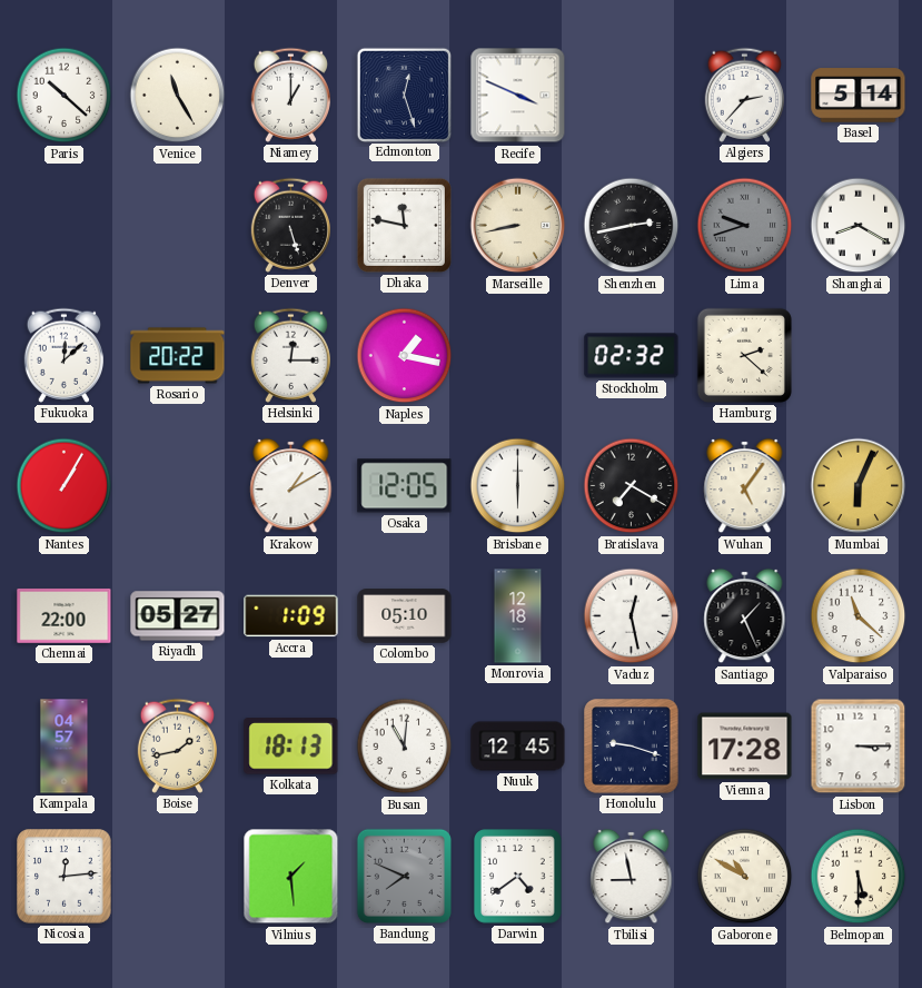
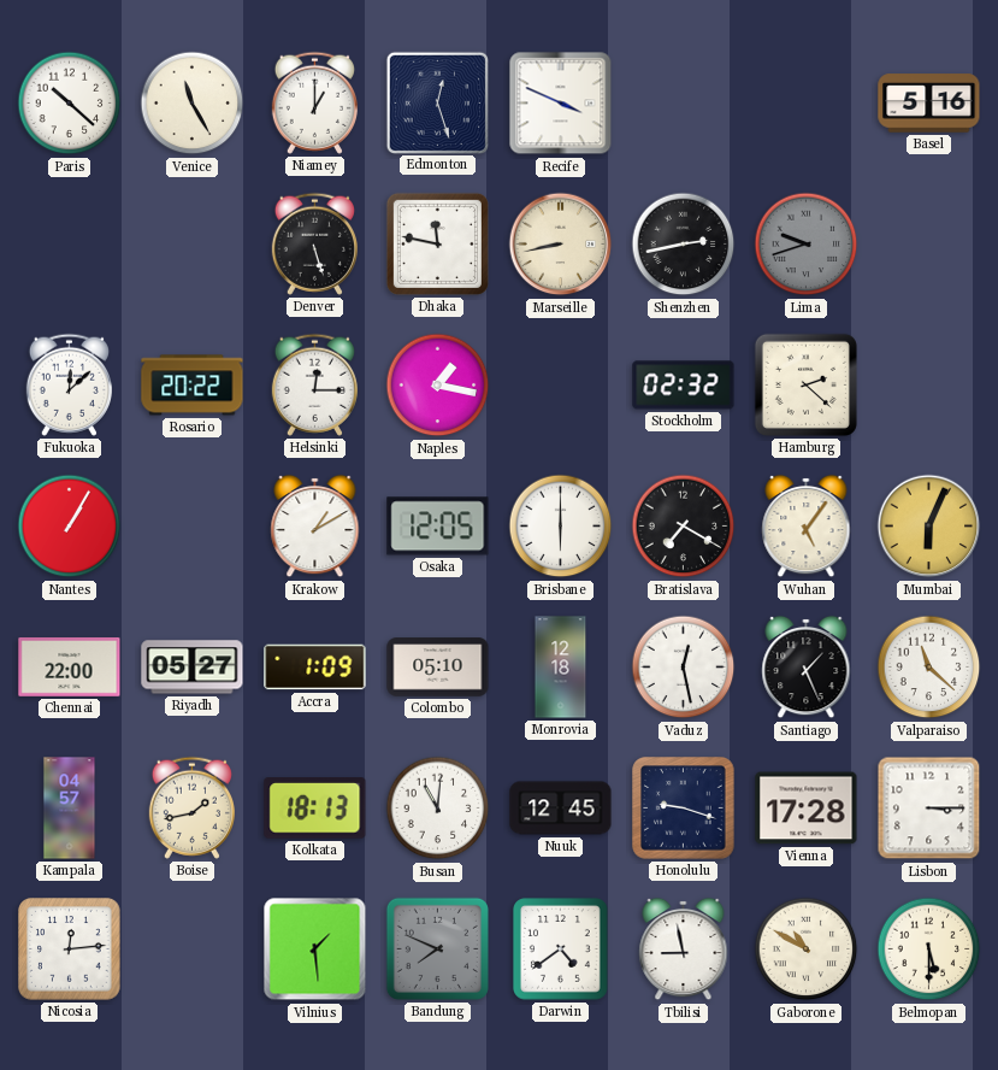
Algiers: 2:37 -> none (744, 95)
Basel: 5:14 -> 5:16 (929, 104)
Shanghai: 8:20 -> none (859, 226)
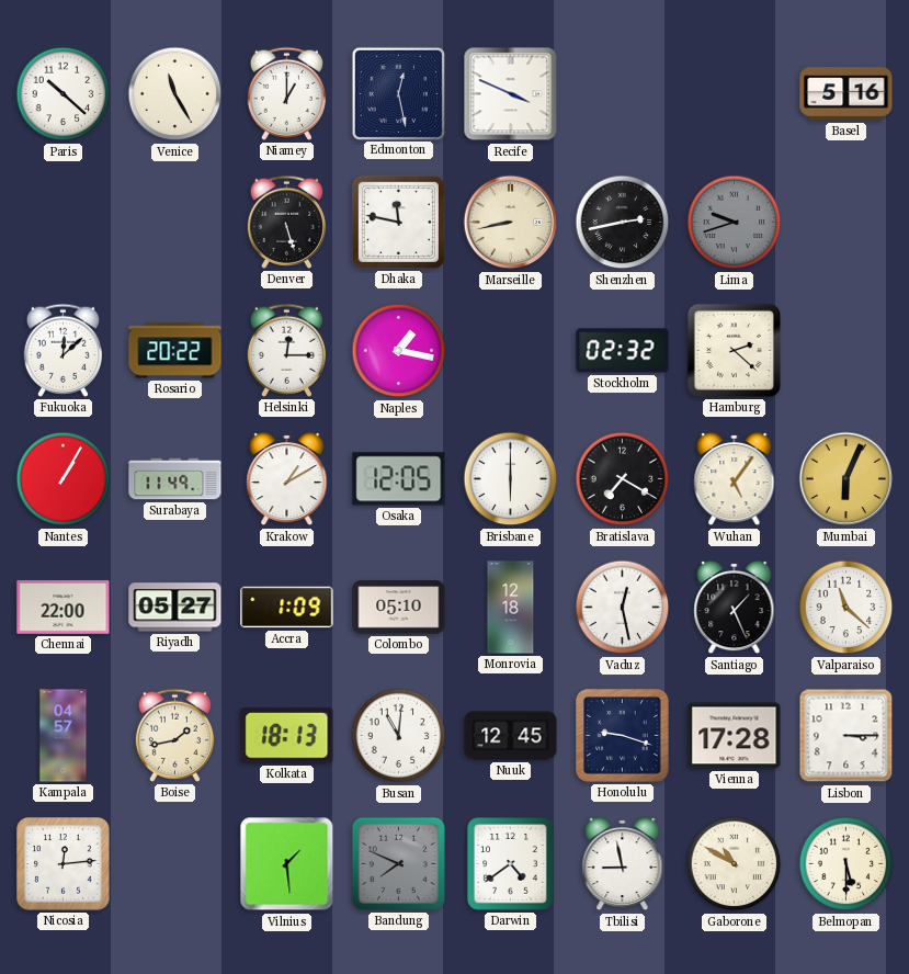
Edmonton: 12:27 -> 12:28 (398, 93)
Surabaya: none -> 11:49 (175, 479)
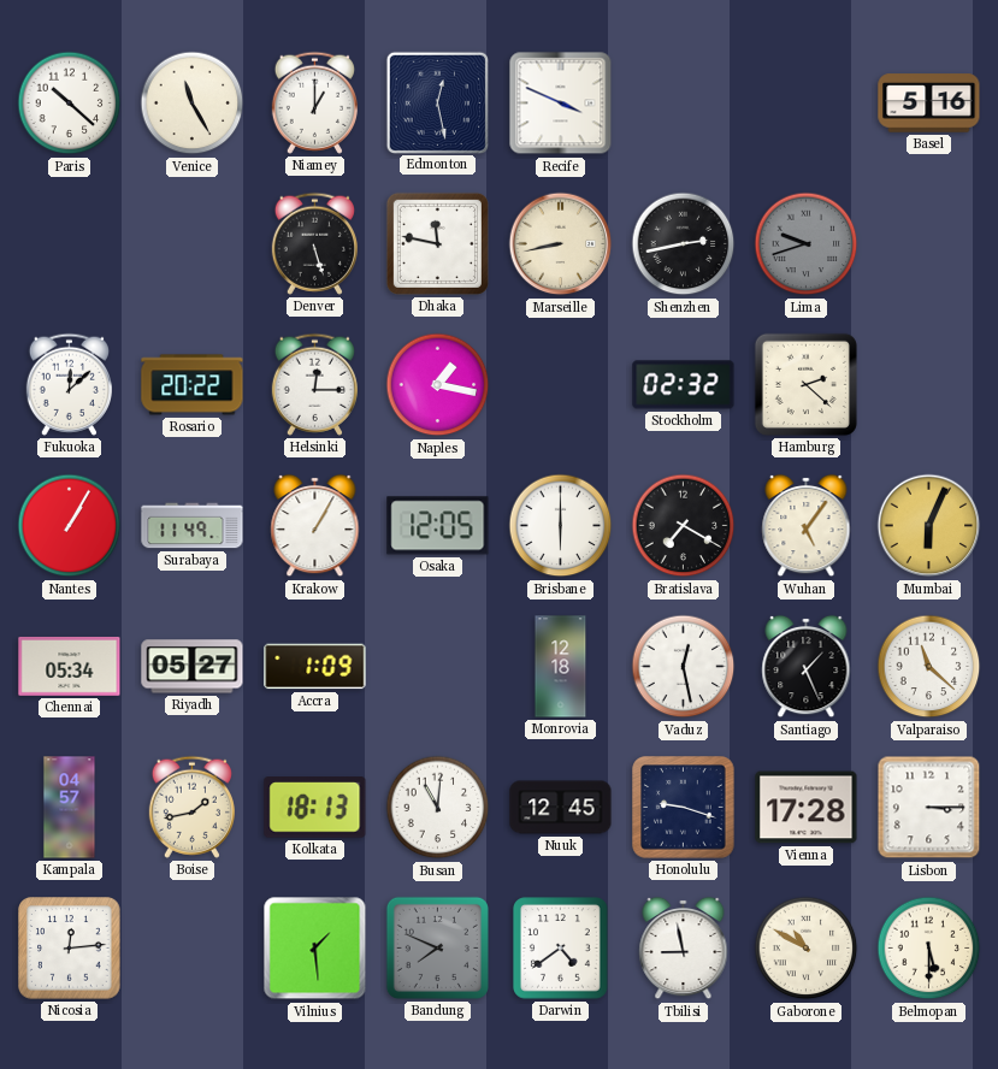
Krakow: 1:10 -> 1:05 (315, 526)
Chennai: 22:00 -> 05:34 (70, 667)
Colombo: 05:10 -> none (399, 608)
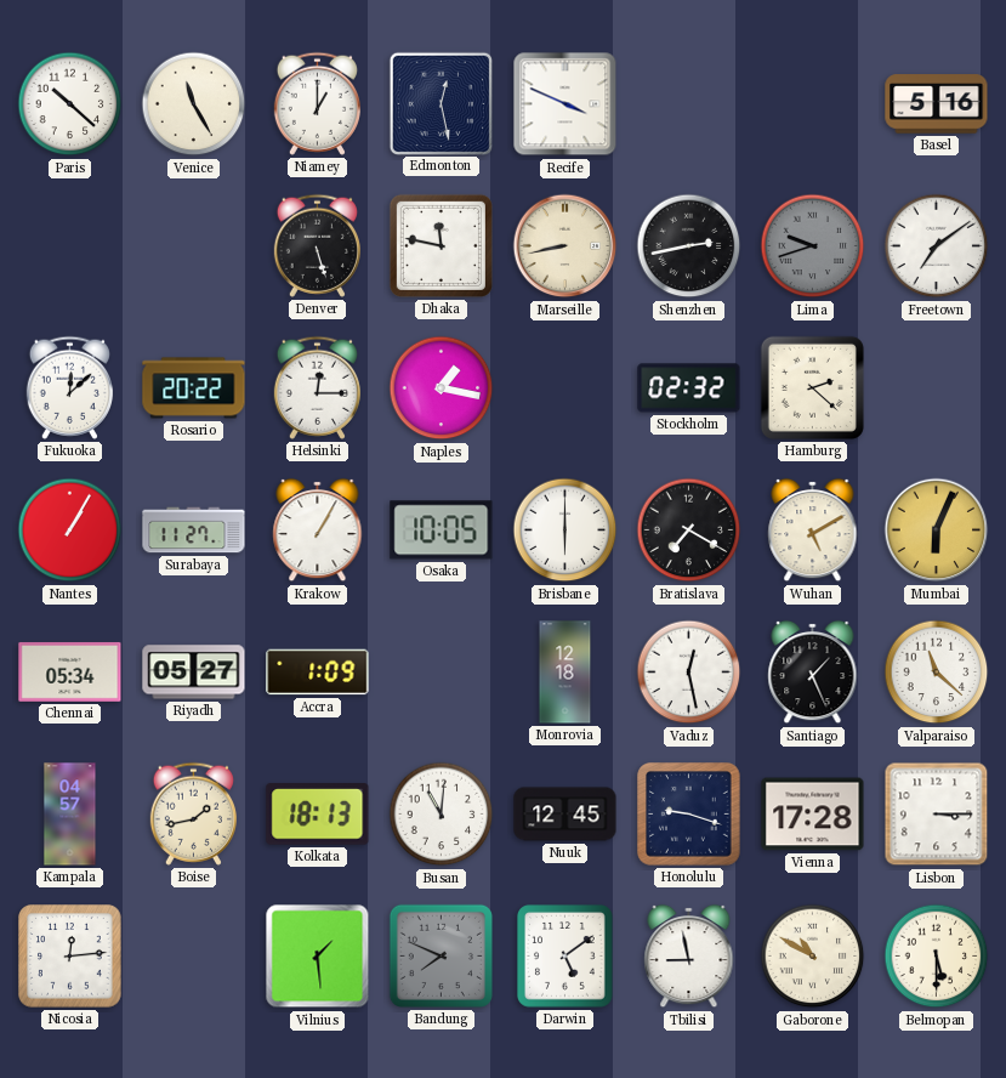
Freetown: none -> 7:09 (937, 246)
Surabaya: 11:49 -> 11:27 (194, 531)
Osaka: 12:05 -> 10:05 (442, 531)
Wuhan: 5:06 -> 5:10 (813, 531)
Darwin: 4:39 -> 5:09 (565, 957)
